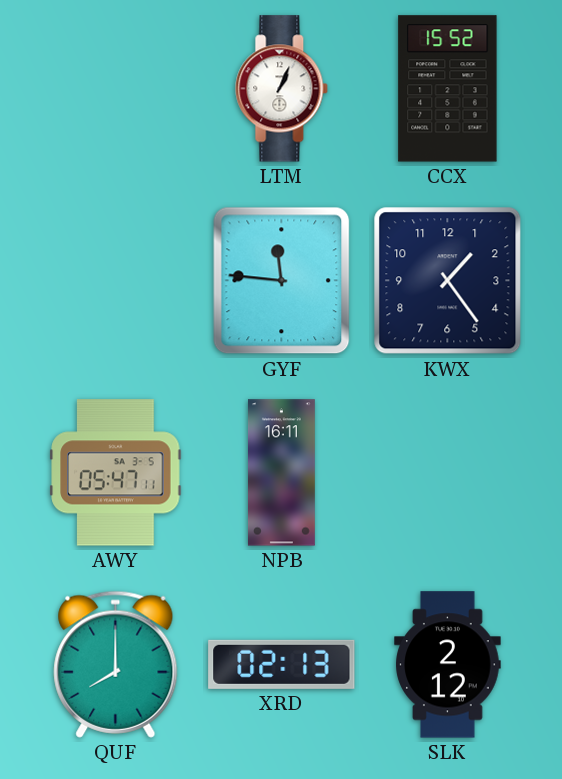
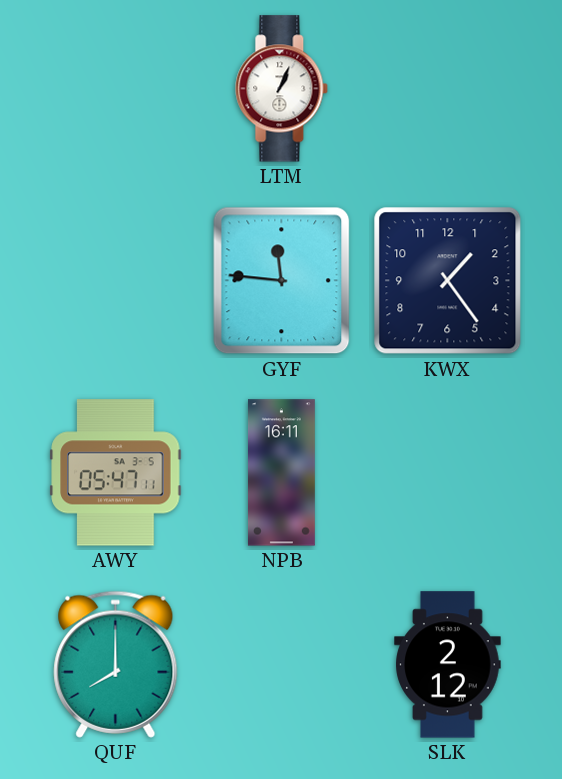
CCX: 15:52 -> none (448, 89)
XRD: 02:13 -> none (282, 664)
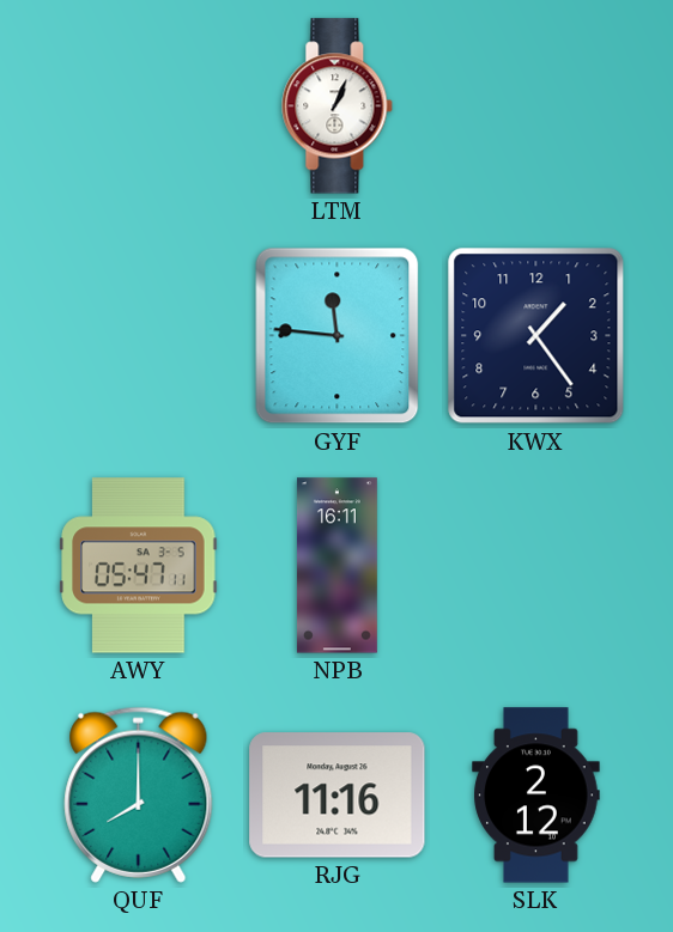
RJG: none -> 11:16 (338, 796)
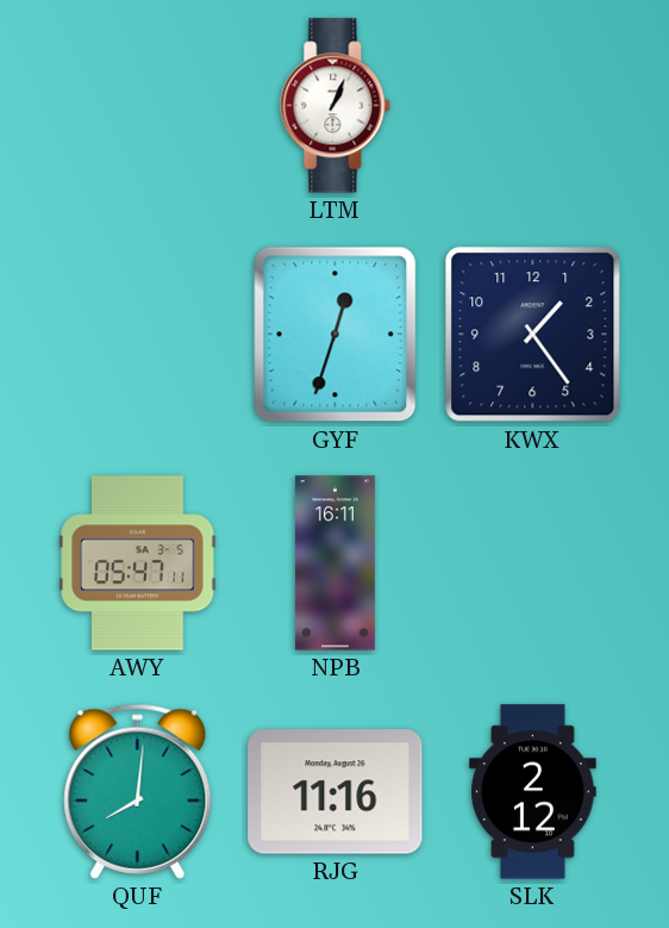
GYF: 11:46 -> 12:33 (336, 335)
QUF: 8:00 -> 8:01 (138, 791)
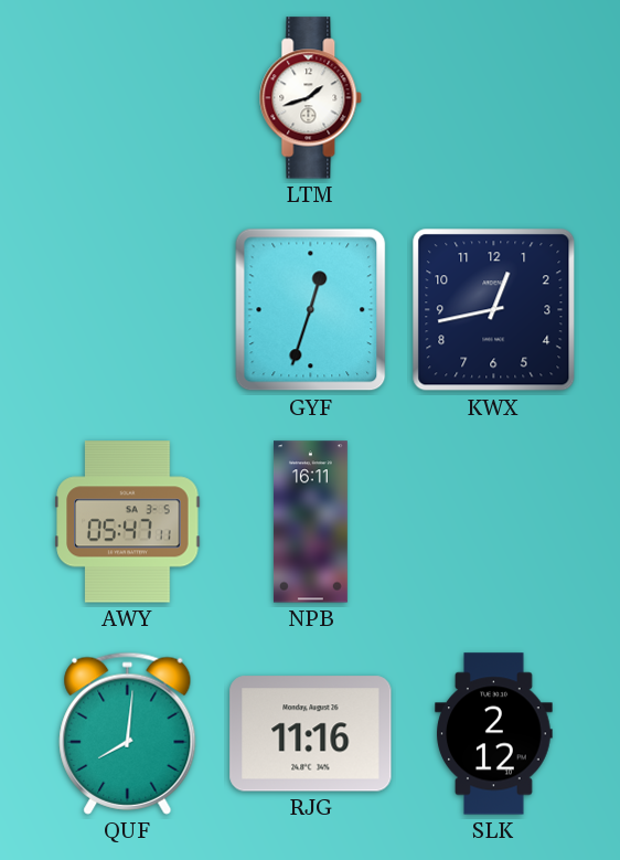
LTM: 1:04 -> 1:42 (311, 98)
KWX: 1:24 -> 12:43 (494, 310)
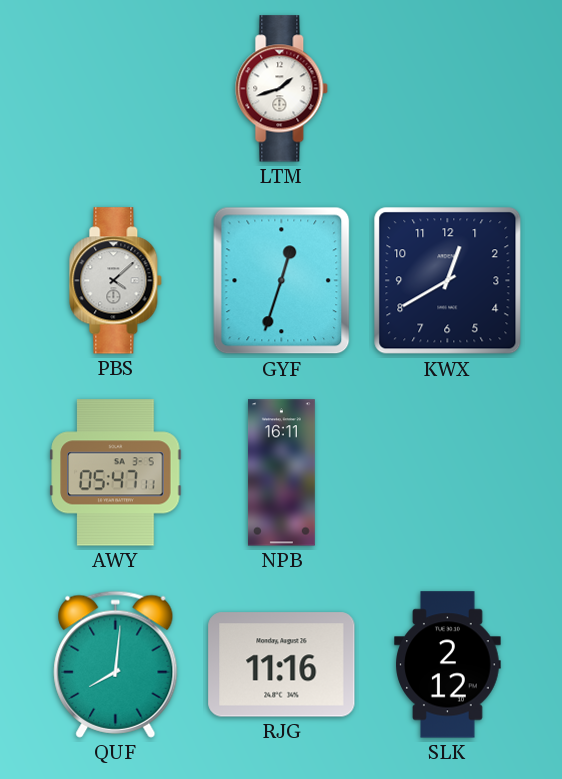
PBS: none -> 4:08 (116, 281)
KWX: 12:43 -> 12:40 (448, 281)
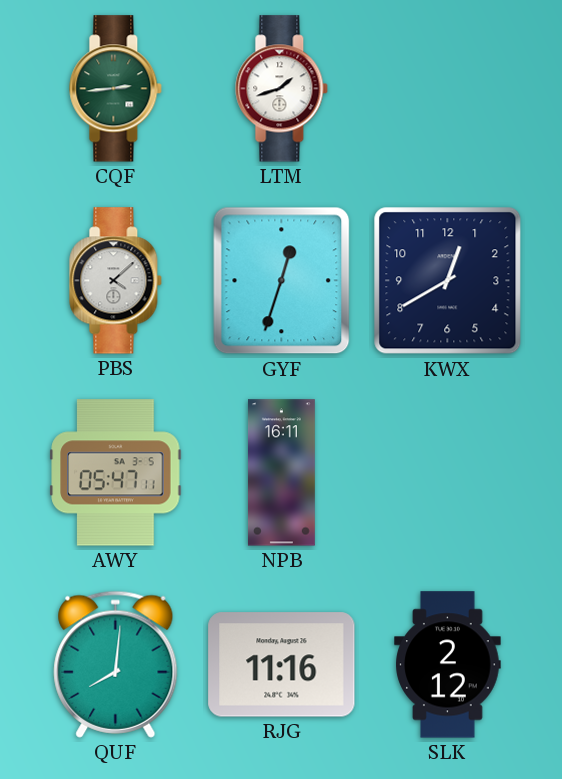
CQF: none -> 2:44 (116, 89)
